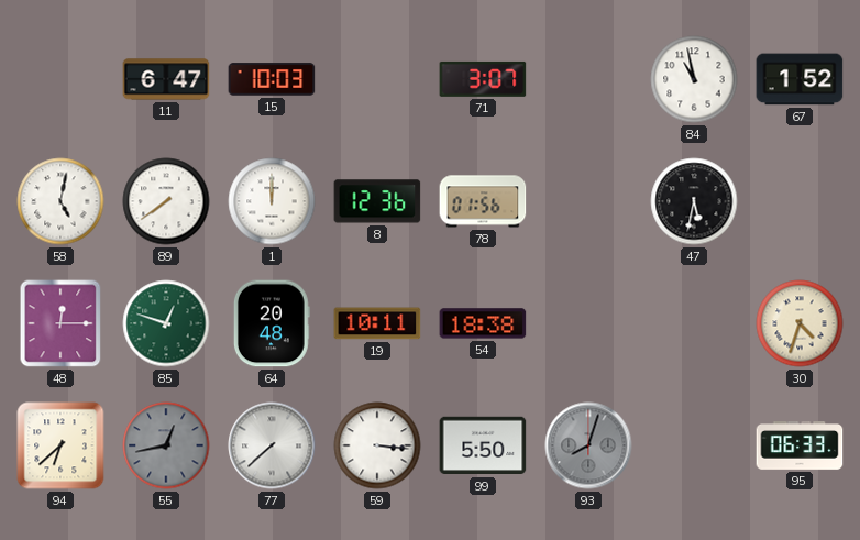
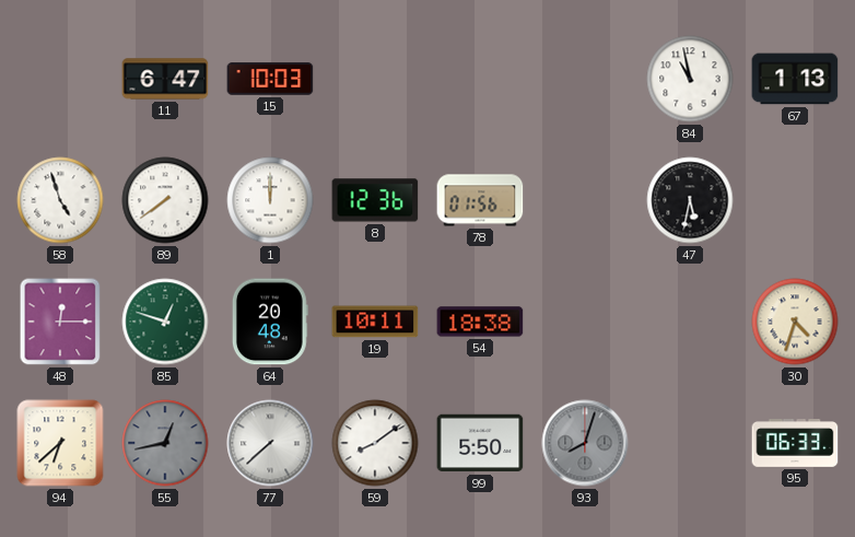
71: 3:07 -> none (483, 79)
67: 1:52 -> 1:13 (795, 79)
58: 5:02 -> 4:57 (60, 200)
59: 3:16 -> 8:09 (375, 443)
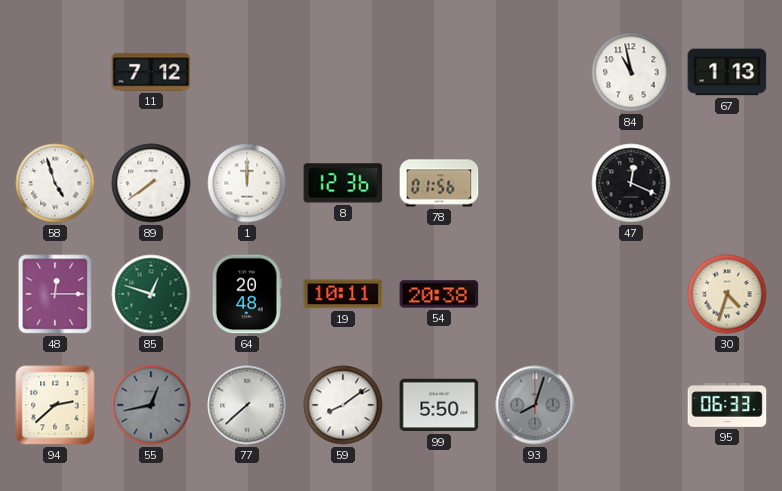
11: 6:47 -> 7:12 (151, 72)
15: 10:03 -> none (270, 79)
47: 5:32 -> 12:19 (631, 183)
54: 18:38 -> 20:38 (439, 294)
94: 6:38 -> 2:38 (55, 405)
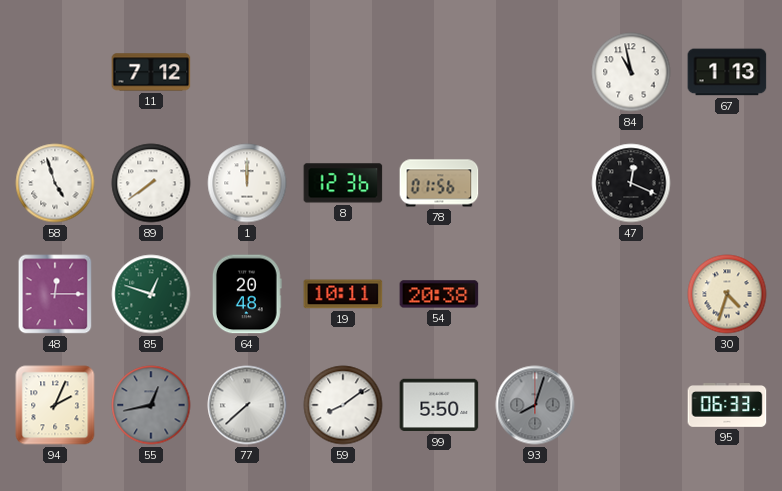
94: 2:38 -> 2:04 (55, 405)
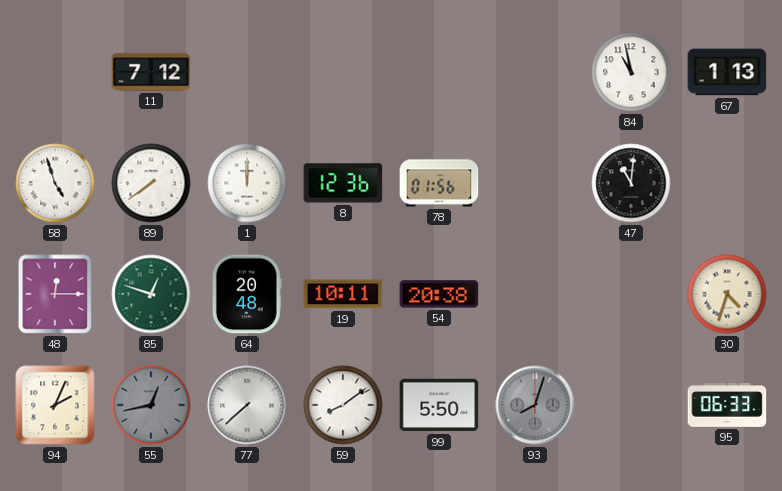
47: 12:19 -> 11:01 (631, 183)
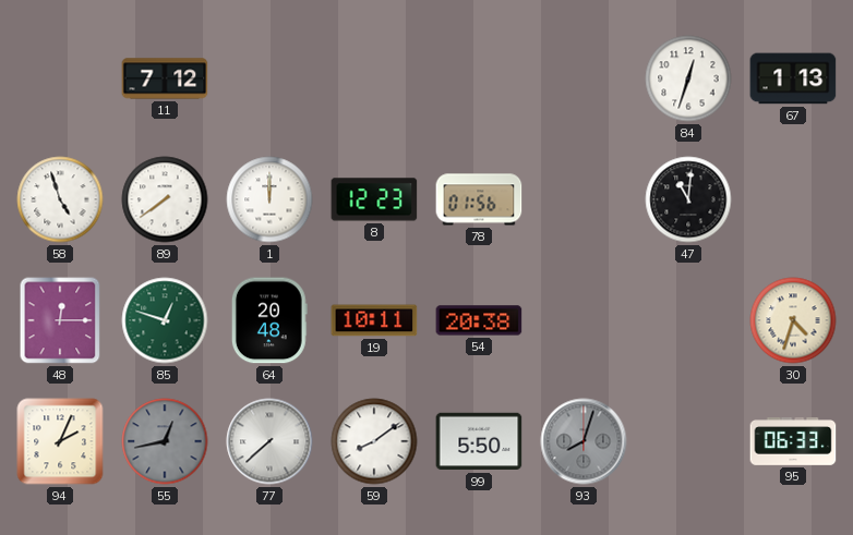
84: 10:58 -> 12:33 (688, 78)
8: 12:36 -> 12:23 (374, 199)
